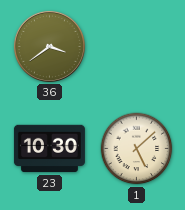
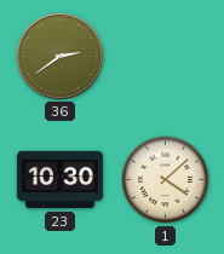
36: 3:39 -> 2:39 (59, 56)
1: 5:08 -> 4:08 (166, 180)
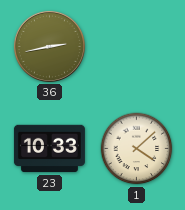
36: 2:39 -> 2:43 (49, 46)
23: 10:30 -> 10:33 (49, 149)
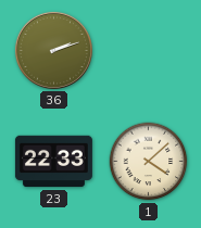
36: 2:43 -> 2:12 (53, 50)
23: 10:33 -> 22:33 (53, 162)
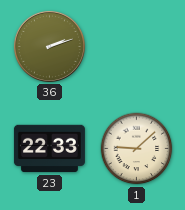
1: 4:08 -> 9:08 (137, 149)
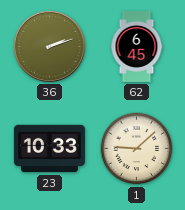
62: none -> 6:45 (137, 46)
23: 22:33 -> 10:33 (49, 149)
